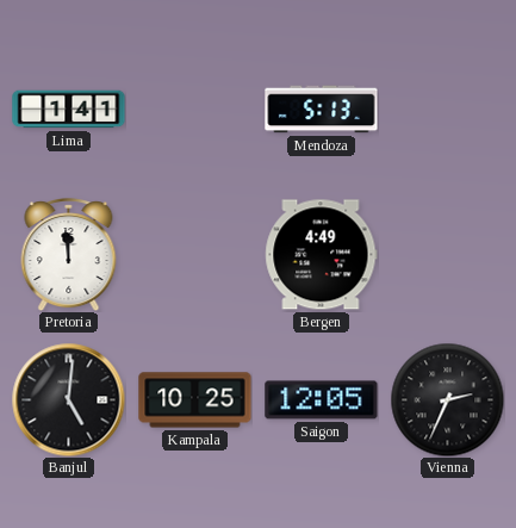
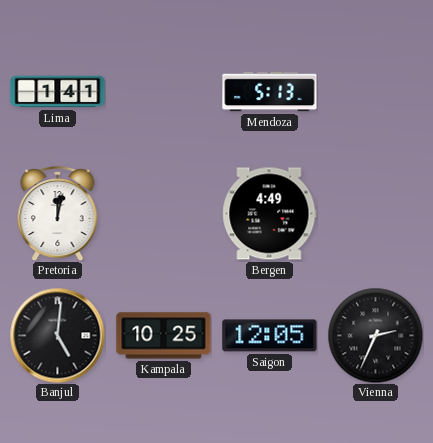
Pretoria: 11:59 -> 12:02 (58, 214)
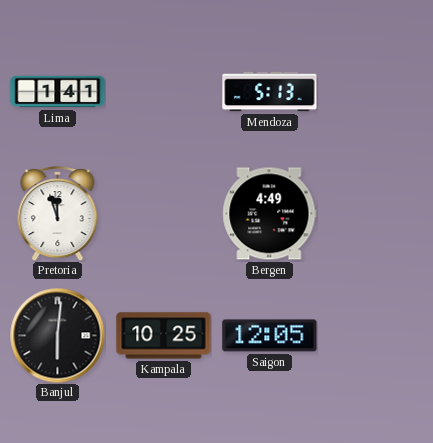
Pretoria: 12:02 -> 11:57 (58, 214)
Banjul: 5:01 -> 6:01 (57, 335)
Vienna: 2:34 -> none (375, 335)
